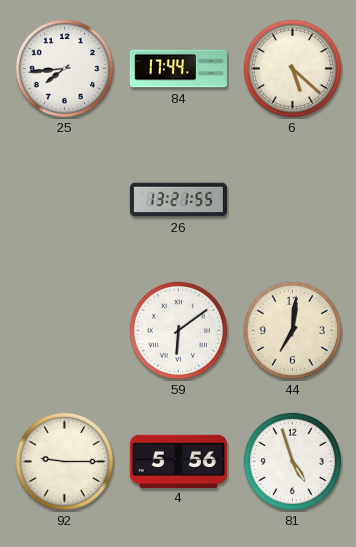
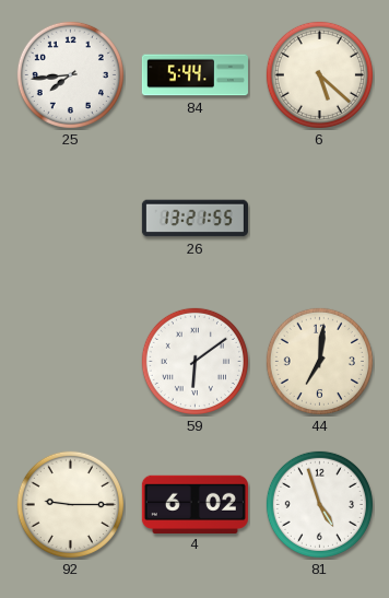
84: 17:44 -> 5:44 (194, 75)
4: 5:56 -> 6:02 (194, 504)
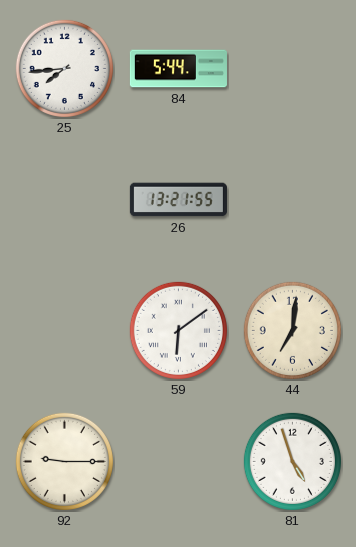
6: 5:22 -> none (319, 74)
4: 6:02 -> none (194, 504)
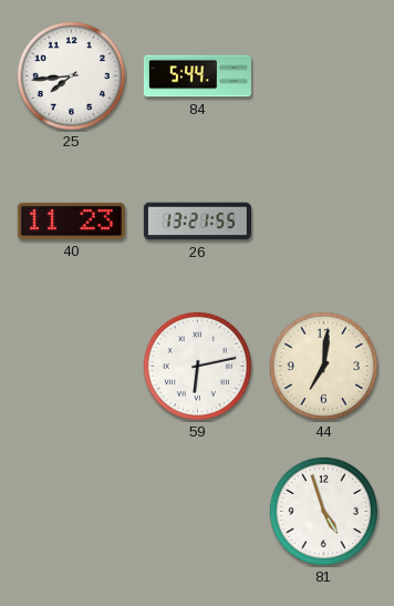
40: none -> 11:23 (71, 220)
59: 6:09 -> 6:13 (197, 366)
92: 9:15 -> none (64, 461)
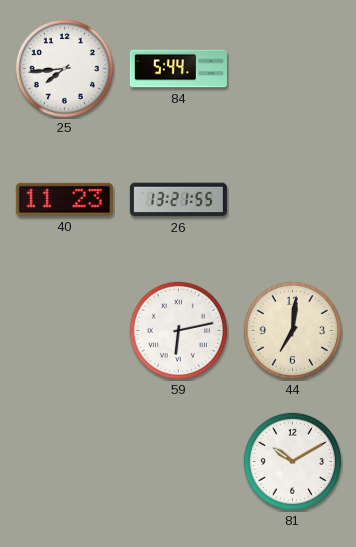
81: 4:57 -> 10:10 (292, 461)
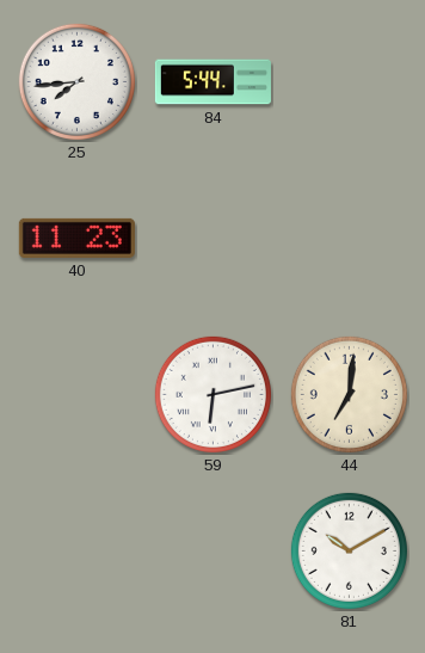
26: 13:21 -> none (178, 200)
